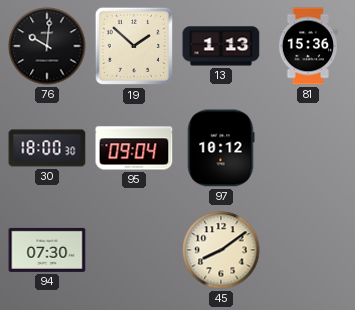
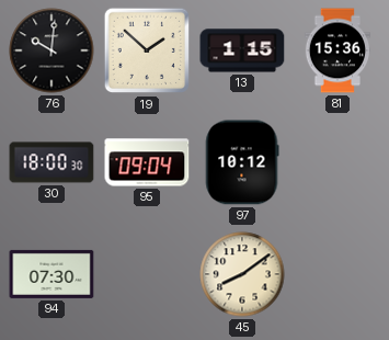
13: 1:13 -> 1:15 (242, 50)
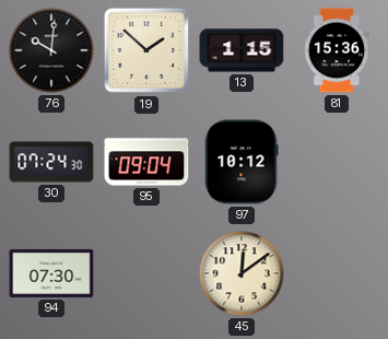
30: 18:00 -> 07:24 (51, 162)
45: 8:09 -> 12:09 (242, 273)
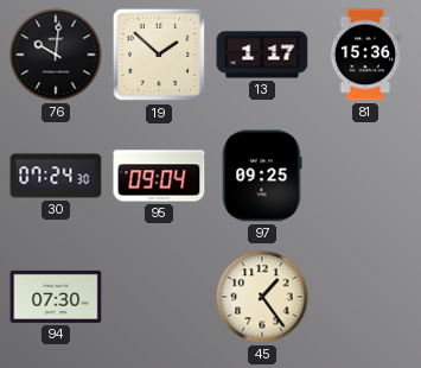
13: 1:15 -> 1:17 (262, 55)
97: 10:12 -> 09:25 (262, 176)
45: 12:09 -> 1:24 (262, 297)
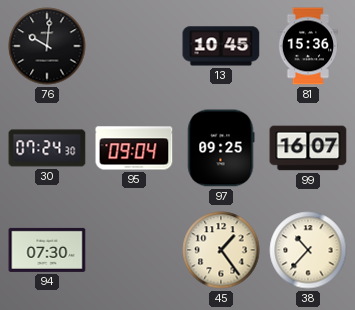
19: 1:52 -> none (159, 55)
13: 1:17 -> 10:45 (221, 46)
99: none -> 16:07 (308, 148)
38: none -> 10:37 (308, 250)
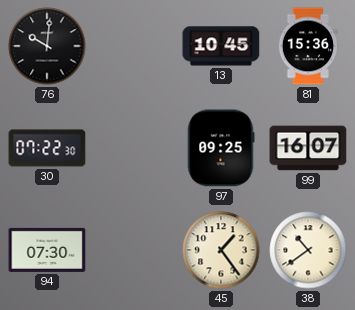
30: 07:24 -> 07:22 (47, 148)
95: 09:04 -> none (134, 148)
38: 10:37 -> 10:39 (308, 250)
